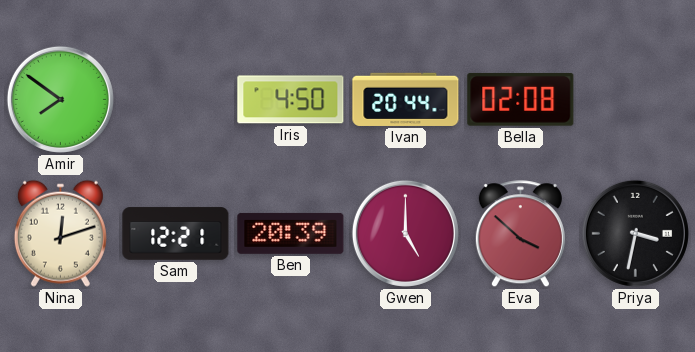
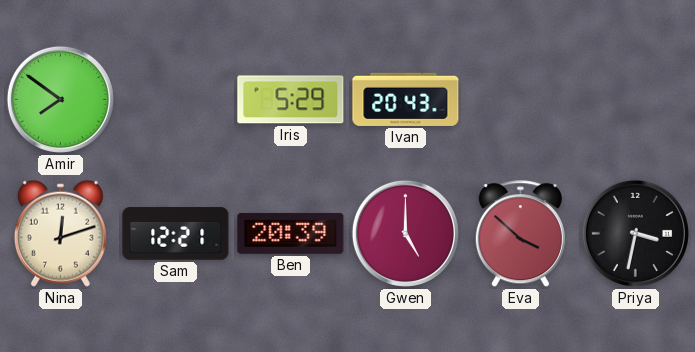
Iris: 4:50 -> 5:29 (291, 100)
Ivan: 20:44 -> 20:43 (406, 99)
Bella: 02:08 -> none (521, 99)
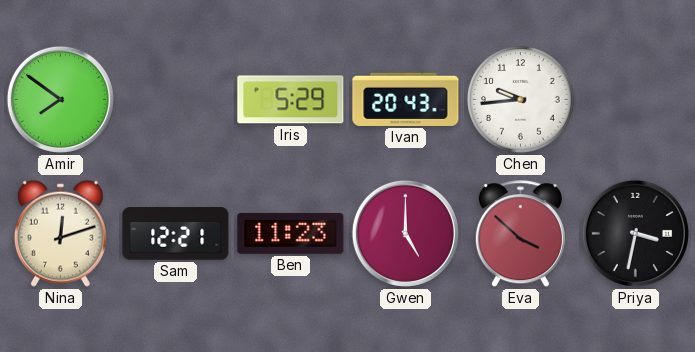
Chen: none -> 9:44 (521, 100)
Ben: 20:39 -> 11:23 (291, 233)
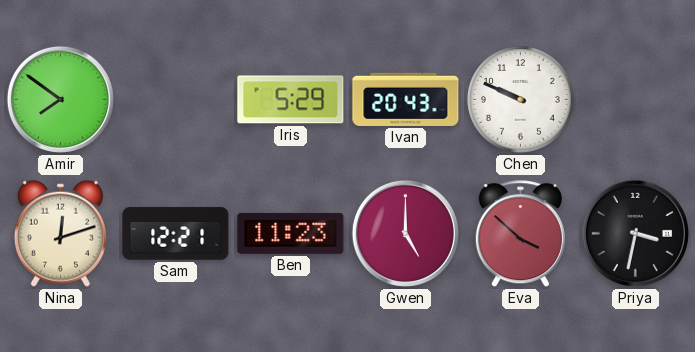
Chen: 9:44 -> 9:49 (521, 100)
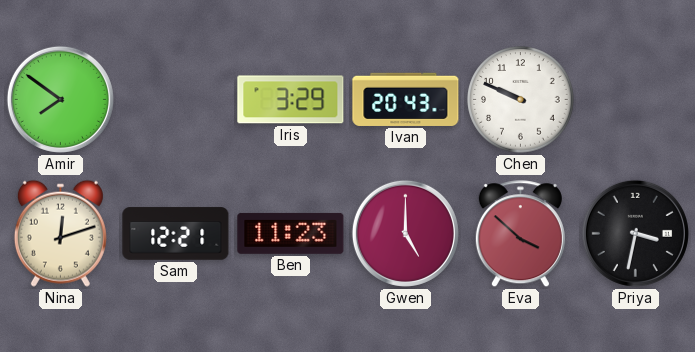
Iris: 5:29 -> 3:29 (291, 100)
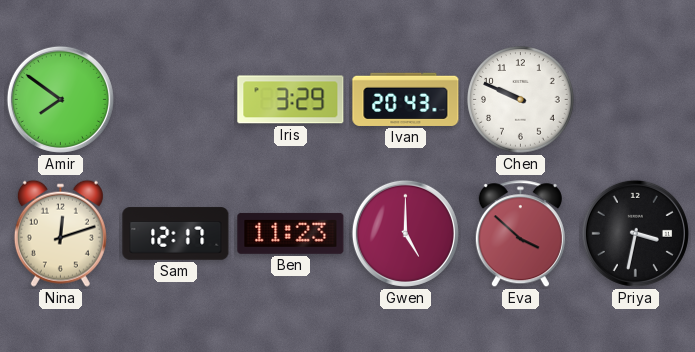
Sam: 12:21 -> 12:17 (176, 234)
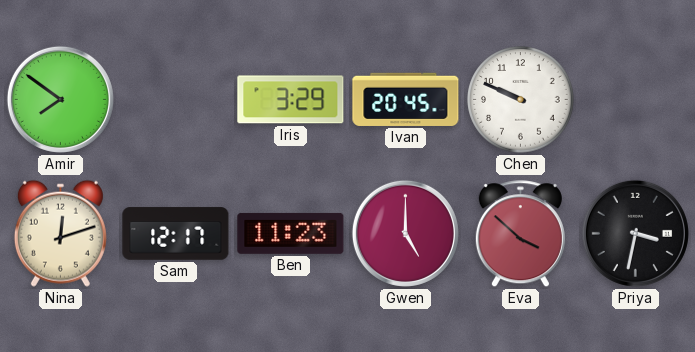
Ivan: 20:43 -> 20:45 (406, 99)
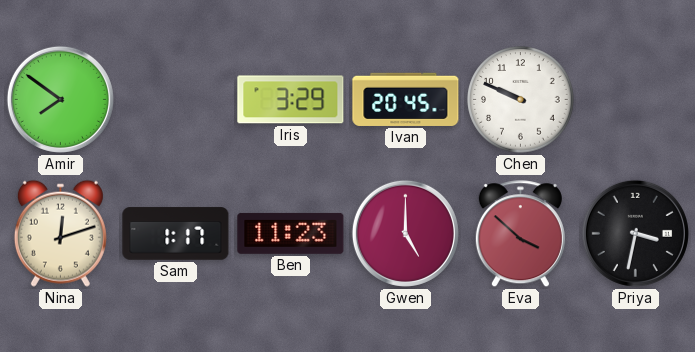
Sam: 12:17 -> 1:17 (176, 234)
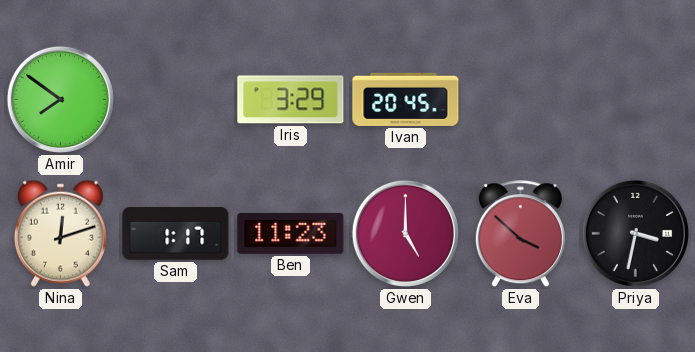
Chen: 9:49 -> none (521, 100)
